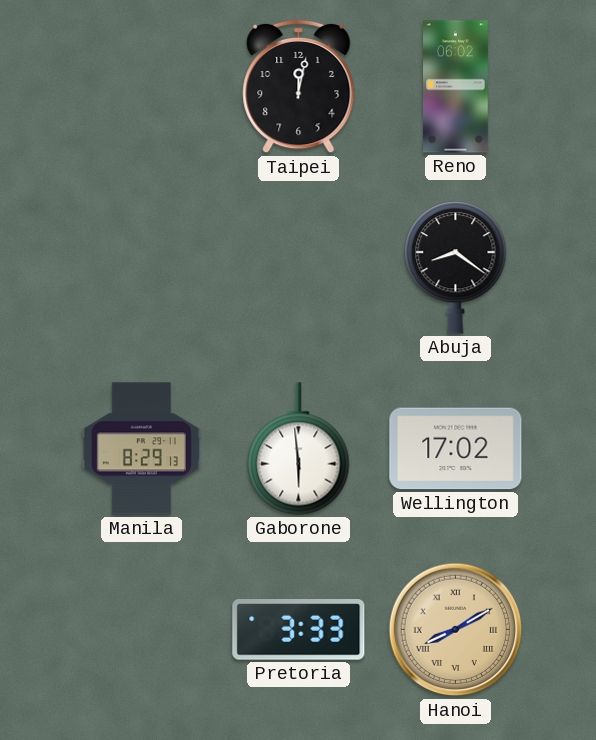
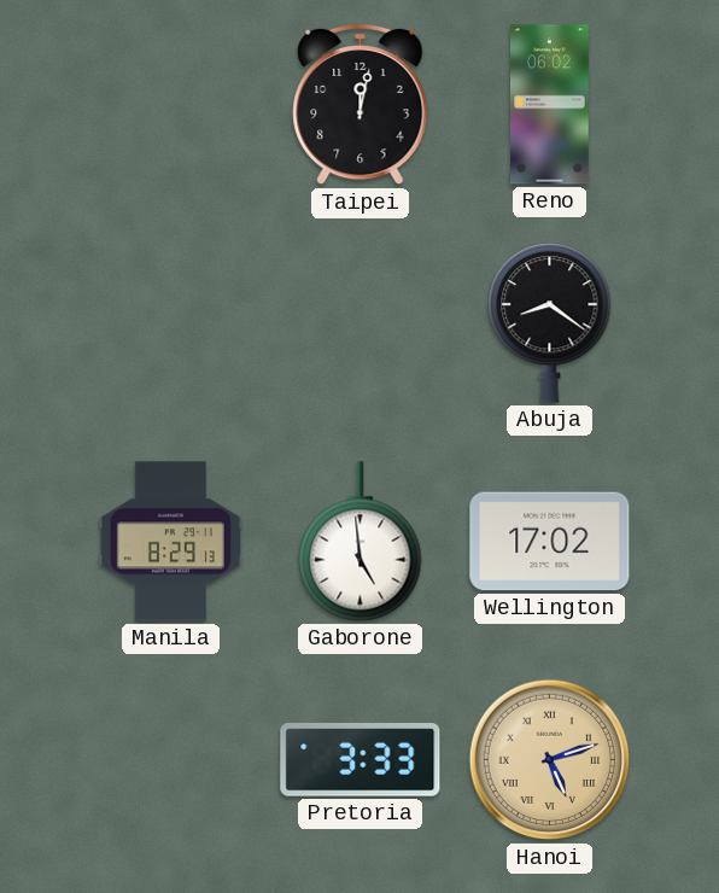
Gaborone: 5:59 -> 4:59 (361, 542)
Hanoi: 8:10 -> 5:12 (550, 760)
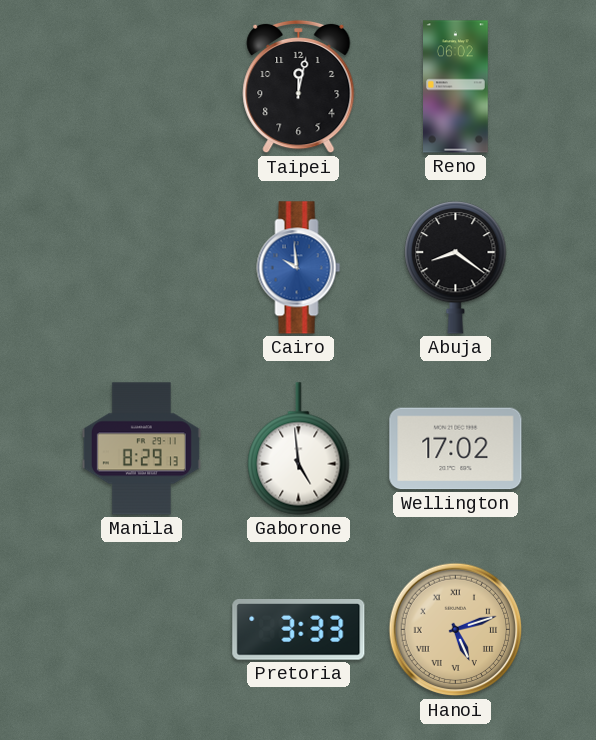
Cairo: none -> 9:59 (299, 268)
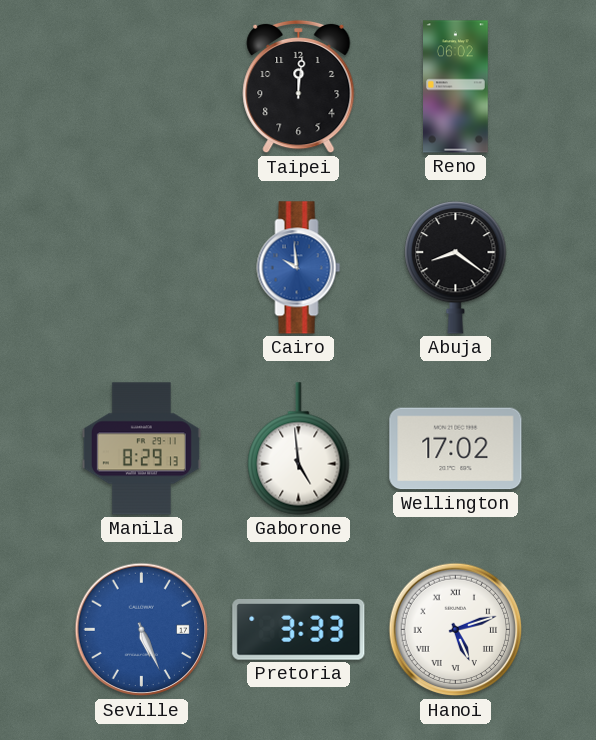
Taipei: 12:02 -> 12:01 (299, 87)
Seville: none -> 5:26 (142, 630)
Hanoi dial: champagne -> white (456, 630)
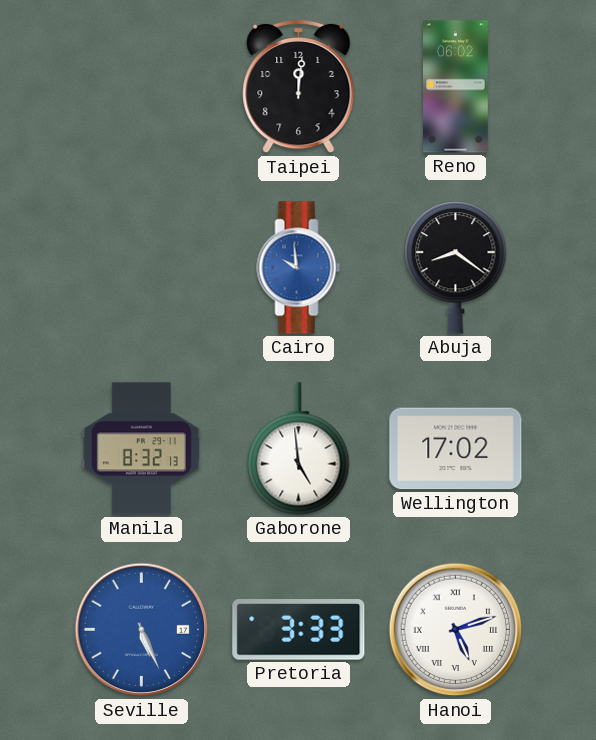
Manila: 8:29 -> 8:32 (141, 449)
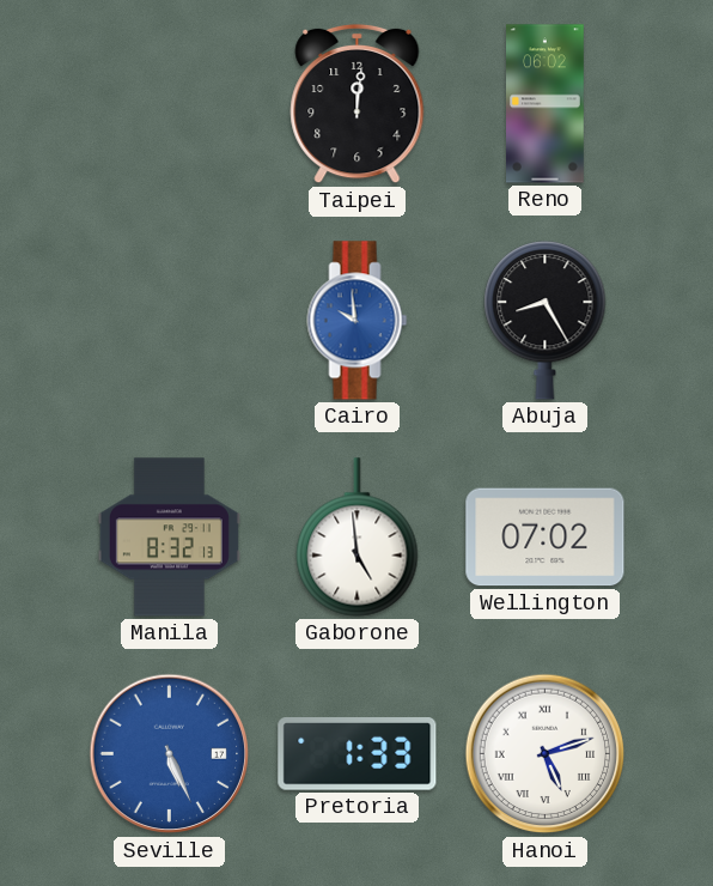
Abuja: 8:21 -> 8:25 (546, 321)
Wellington: 17:02 -> 07:02 (546, 538)
Pretoria: 3:33 -> 1:33 (358, 754)
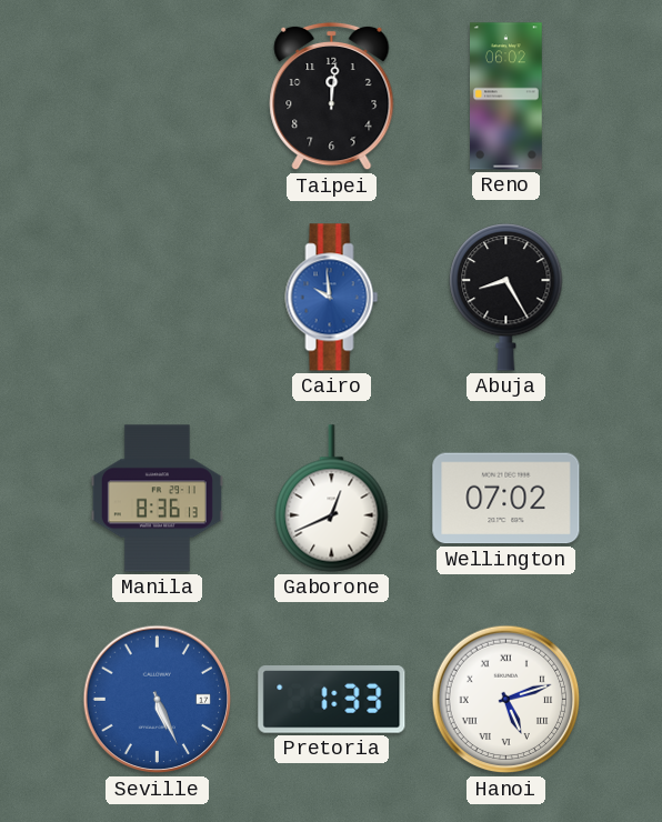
Manila: 8:32 -> 8:36 (157, 499)
Gaborone: 4:59 -> 12:41 (332, 499)
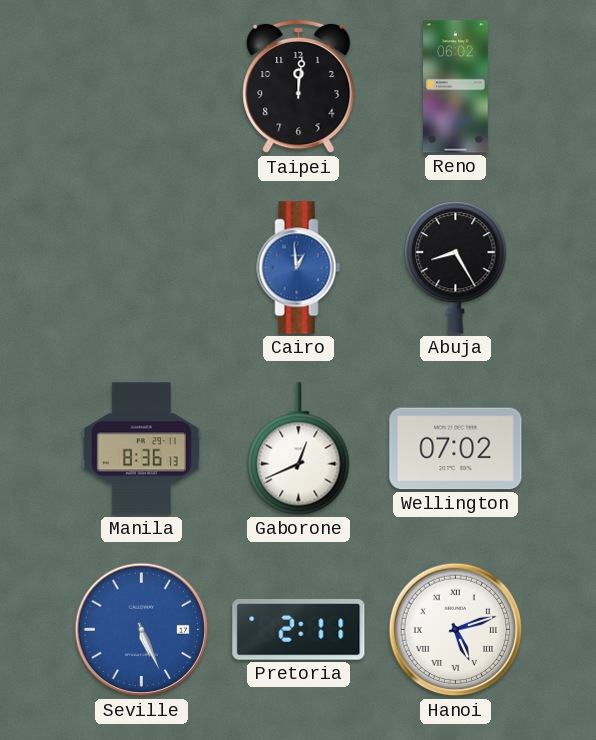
Cairo: 9:59 -> 12:59 (299, 268)
Pretoria: 1:33 -> 2:11 (299, 630)
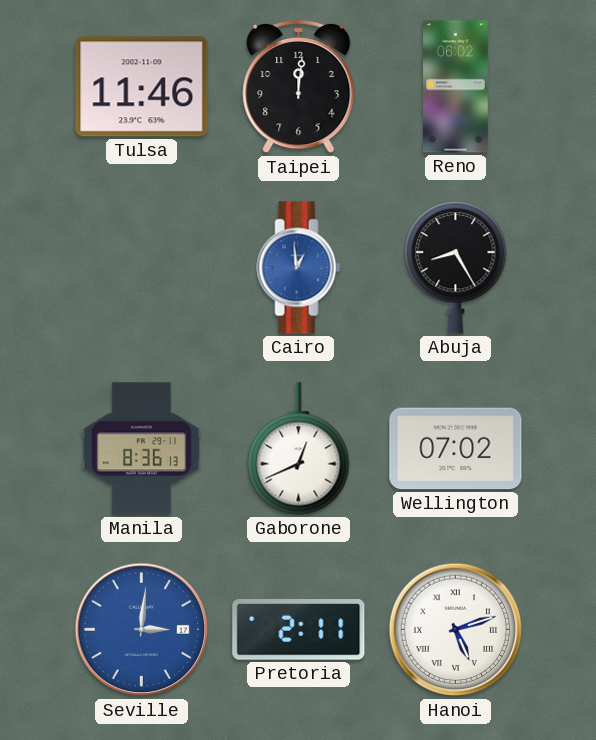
Tulsa: none -> 11:46 (142, 87)
Seville: 5:26 -> 3:01 (142, 630)
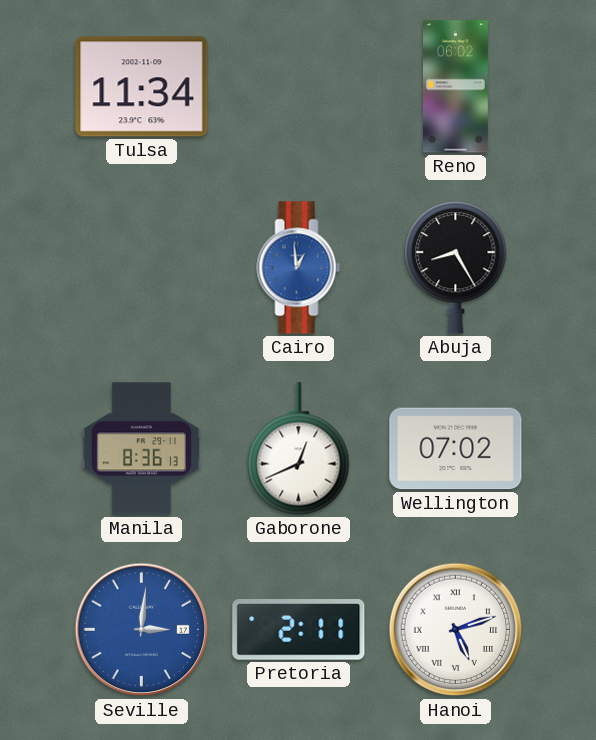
Tulsa: 11:46 -> 11:34 (142, 87)
Taipei: 12:01 -> none (299, 87)
